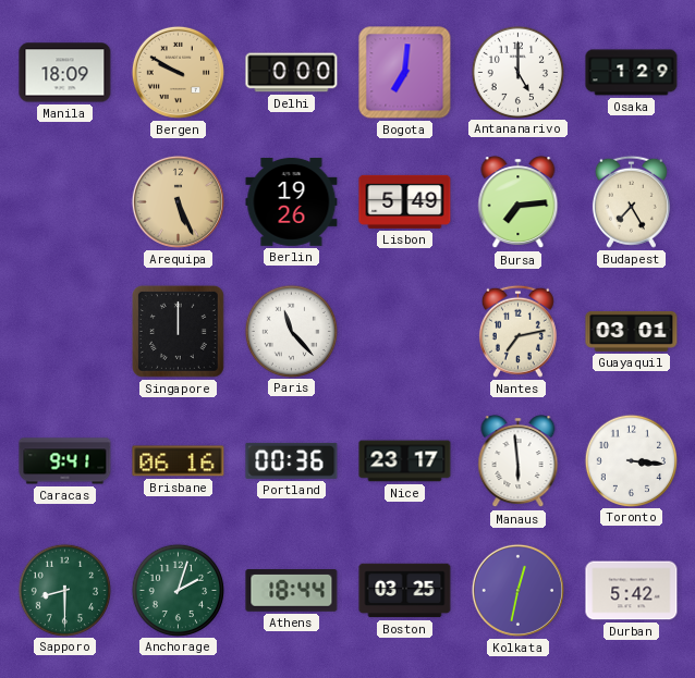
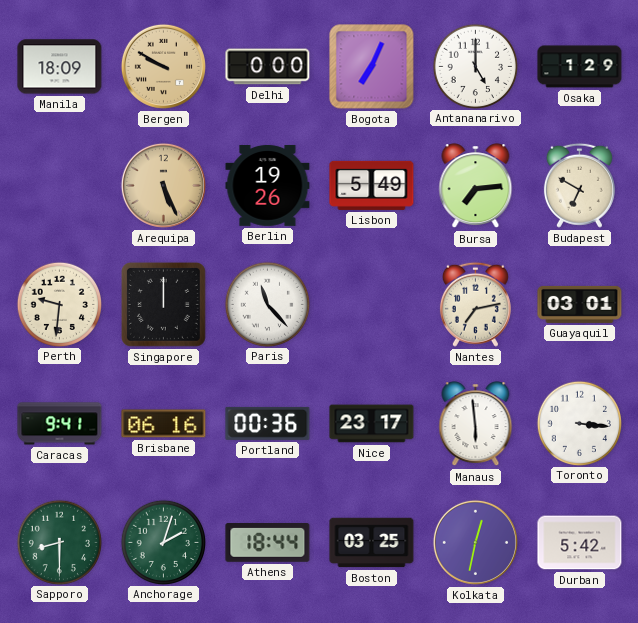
Bogota: 7:01 -> 7:04 (372, 67)
Budapest: 7:25 -> 6:50 (579, 185)
Perth: none -> 9:31 (59, 304)
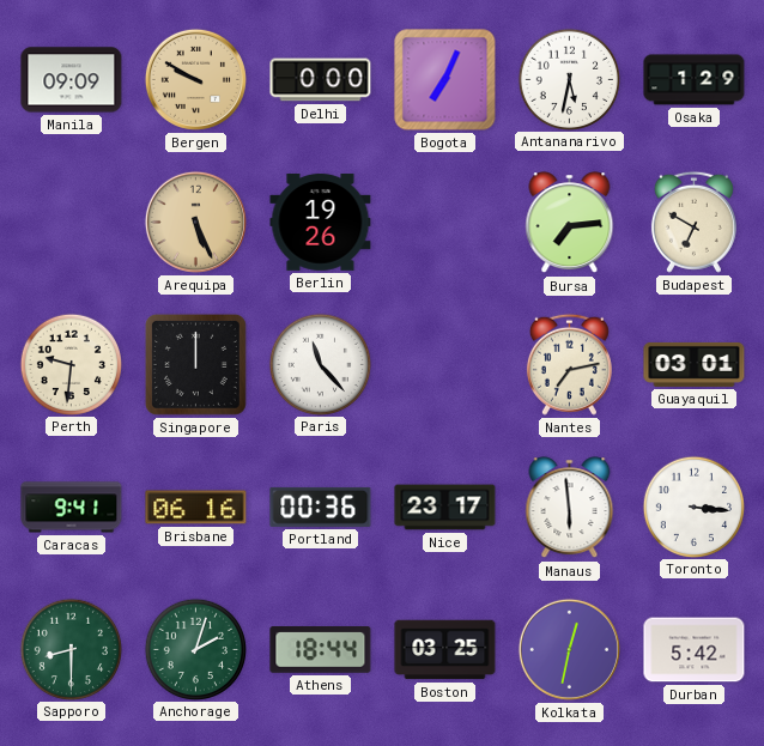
Manila: 18:09 -> 09:09 (72, 80)
Antananarivo: 5:00 -> 5:32 (569, 79)
Lisbon: 5:49 -> none (372, 185)
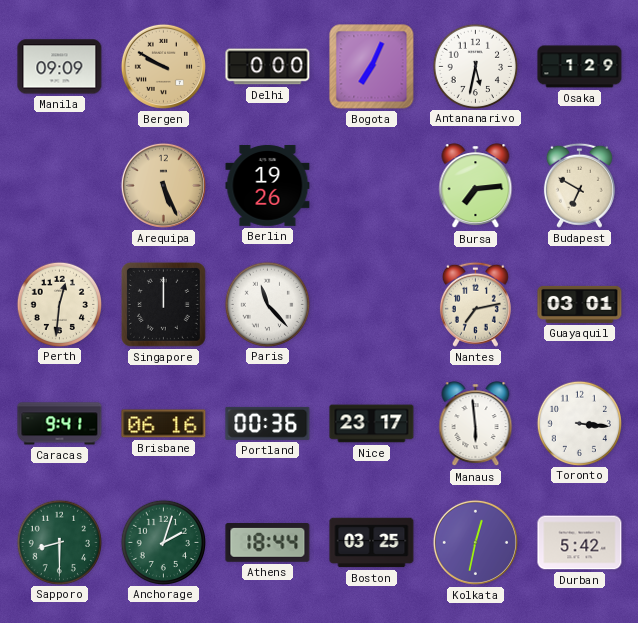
Perth: 9:31 -> 12:31 (59, 304)
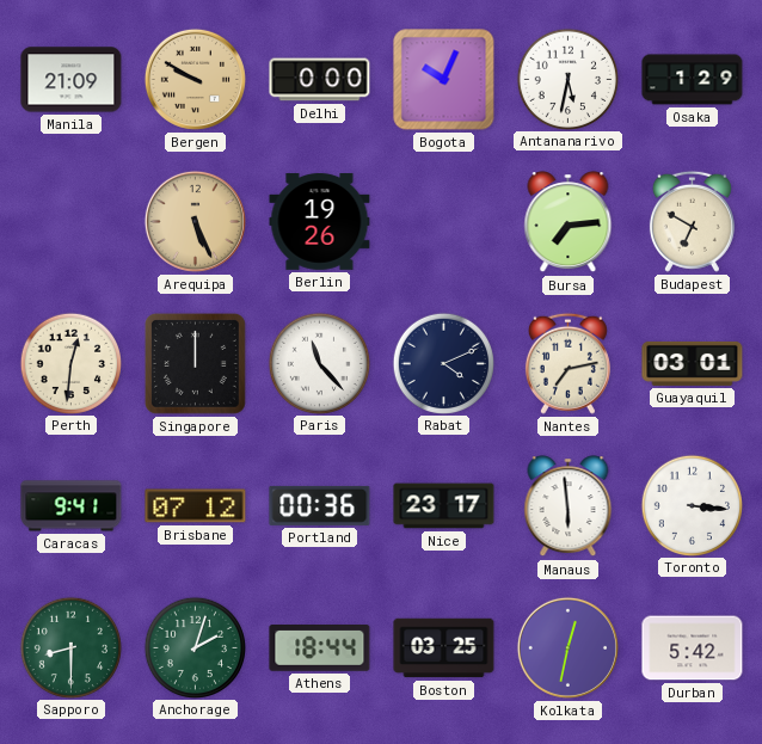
Manila: 09:09 -> 21:09 (72, 80)
Bogota: 7:04 -> 10:04 (444, 80)
Rabat: none -> 4:11 (443, 363)
Brisbane: 06:16 -> 07:12 (196, 506)
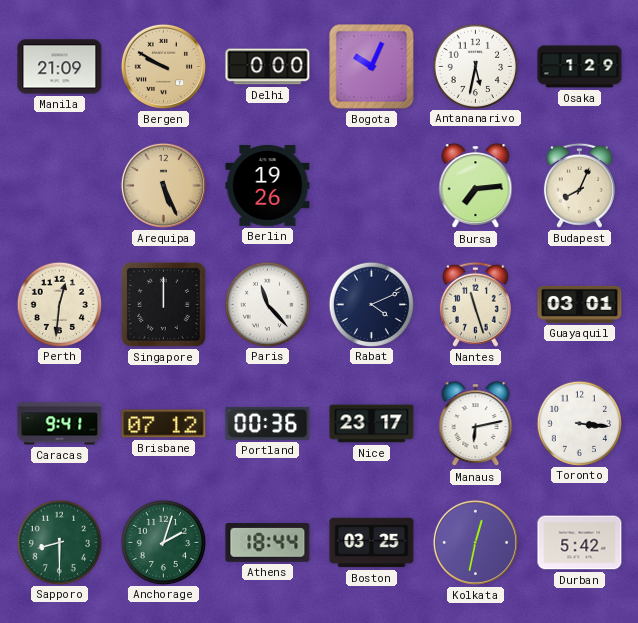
Budapest: 6:50 -> 8:04 (579, 185)
Nantes: 7:13 -> 11:27 (475, 304)
Manaus: 5:59 -> 6:13 (476, 424)
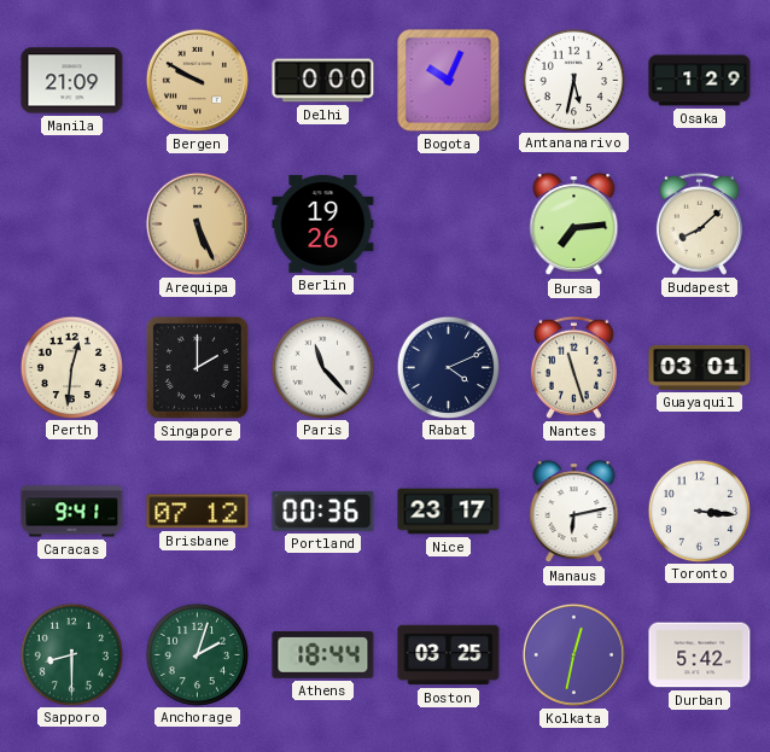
Budapest: 8:04 -> 8:08 (699, 223)
Singapore: 12:00 -> 2:00 (197, 367)
